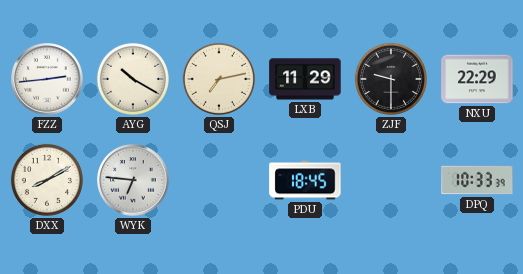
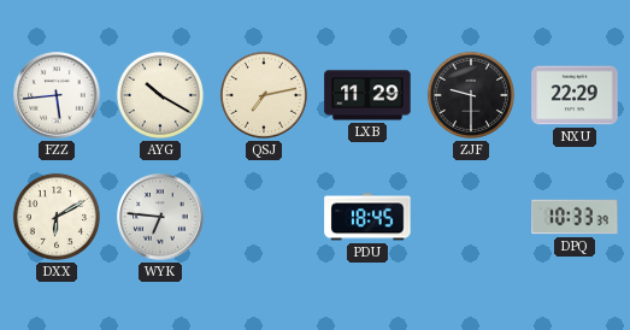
FZZ: 2:44 -> 5:44 (57, 95)
DXX: 8:10 -> 6:10 (57, 217)
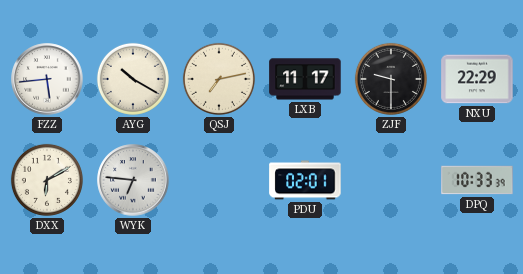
LXB: 11:29 -> 11:17 (305, 79)
PDU: 18:45 -> 02:01 (305, 180)
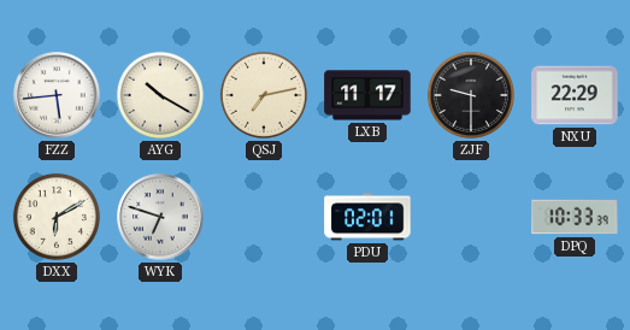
WYK: 6:46 -> 6:48 (160, 217)
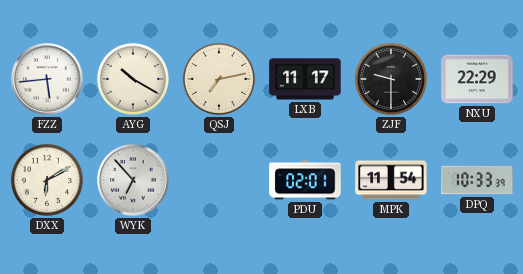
WYK: 6:48 -> 6:53 (133, 180)
MPK: none -> 11:54 (391, 180)
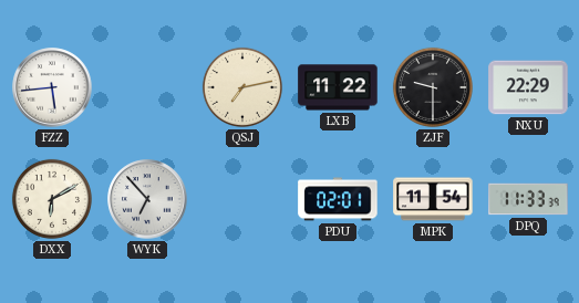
AYG: 10:20 -> none (133, 79)
LXB: 11:17 -> 11:22 (338, 87)
DPQ: 10:33 -> 11:33 (528, 199)
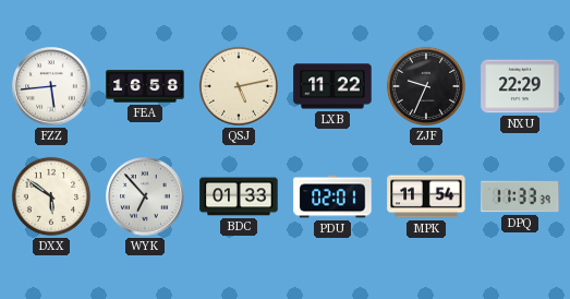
FEA: none -> 16:58 (145, 86)
QSJ: 7:13 -> 5:13 (239, 86)
ZJF: 9:30 -> 9:34 (426, 86)
DXX: 6:10 -> 5:51 (51, 196)
BDC: none -> 01:33 (239, 196)
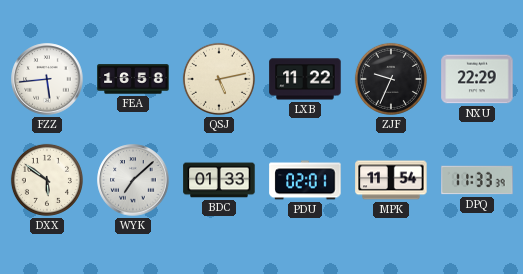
WYK: 6:53 -> 7:08 (133, 180)
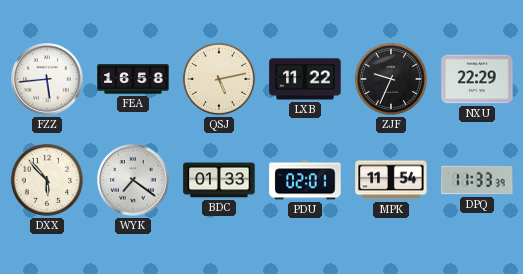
DXX: 5:51 -> 5:53 (47, 180)
WYK: 7:08 -> 7:21 (133, 180)
